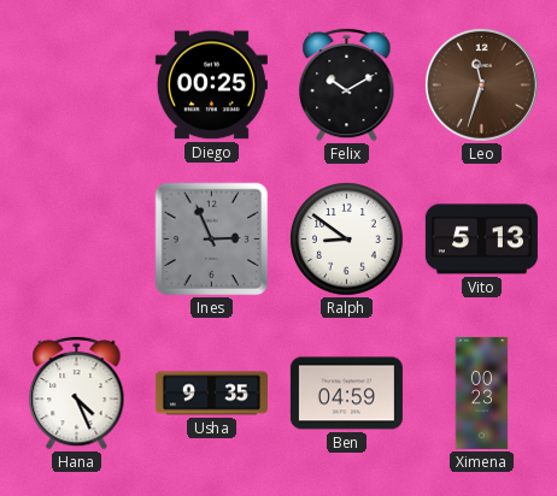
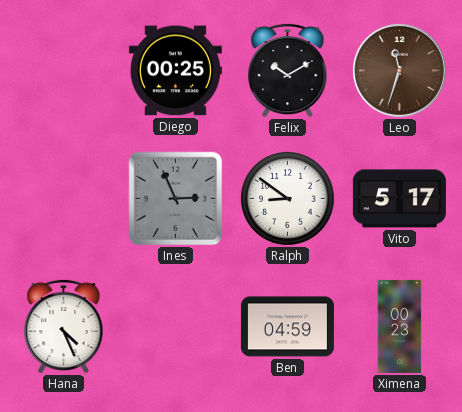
Vito: 5:13 -> 5:17 (399, 199)
Usha: 9:35 -> none (211, 394)
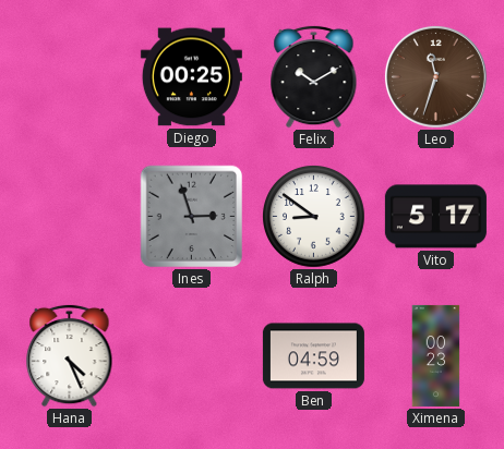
Ines: 2:56 -> 2:57 (192, 217)
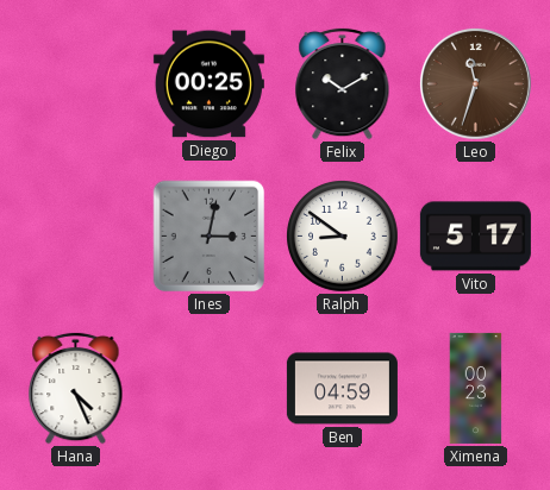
Ines: 2:57 -> 3:02 (210, 237)
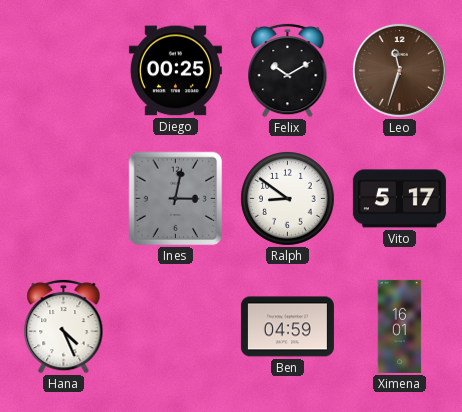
Ximena: 00:23 -> 16:01 (400, 326)
